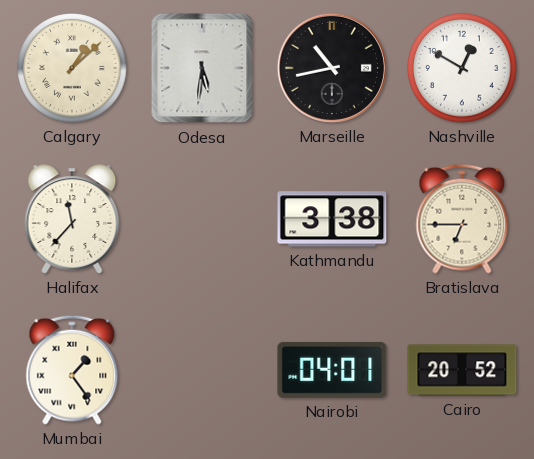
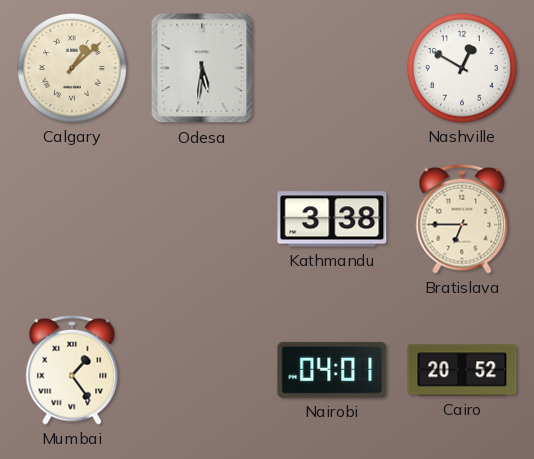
Marseille: 10:43 -> none (332, 68)
Halifax: 11:37 -> none (72, 219)
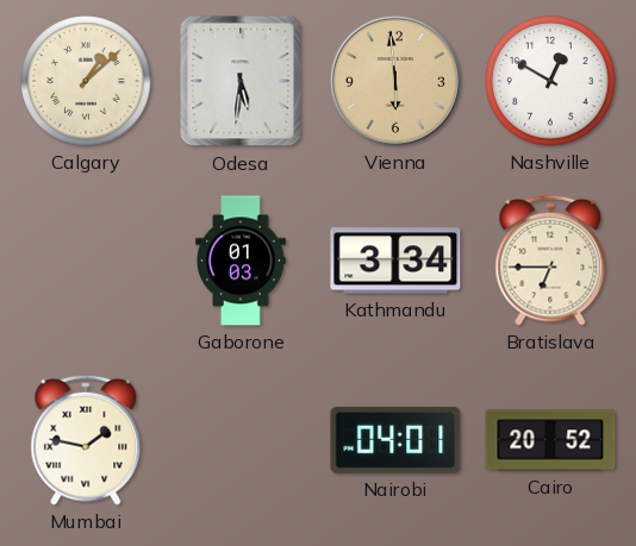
Vienna: none -> 5:59 (395, 81)
Gaborone: none -> 01:03 (241, 261)
Kathmandu: 3:38 -> 3:34 (395, 261)
Mumbai: 1:24 -> 1:47 (86, 440)
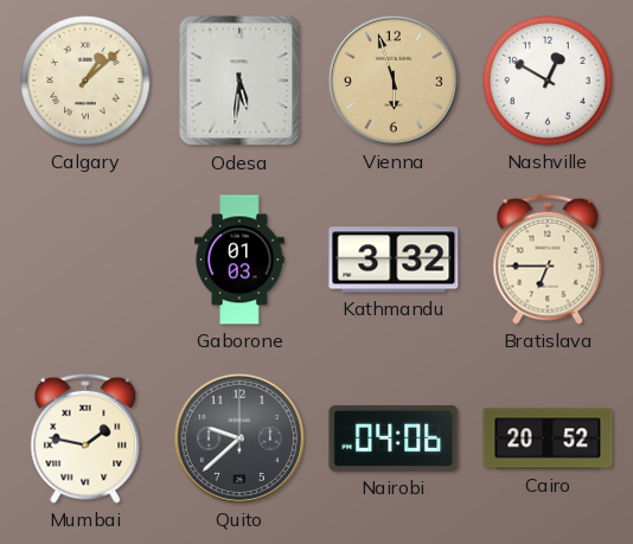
Vienna: 5:59 -> 5:57 (394, 81)
Kathmandu: 3:34 -> 3:32 (394, 260)
Quito: none -> 9:38 (239, 439)
Nairobi: 04:01 -> 04:06 (394, 439)
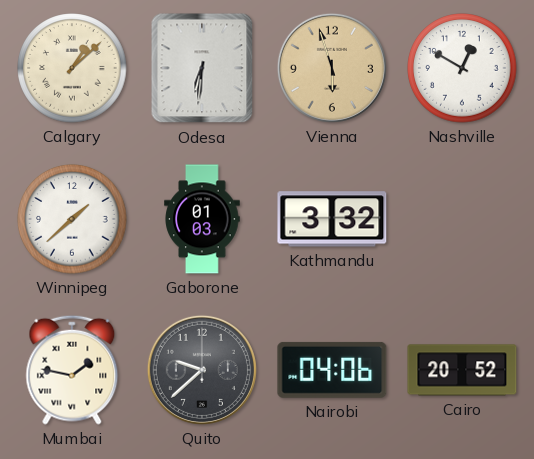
Odesa: 5:31 -> 6:31 (202, 68)
Winnipeg: none -> 1:38 (72, 219)
Bratislava: 6:45 -> none (548, 260)
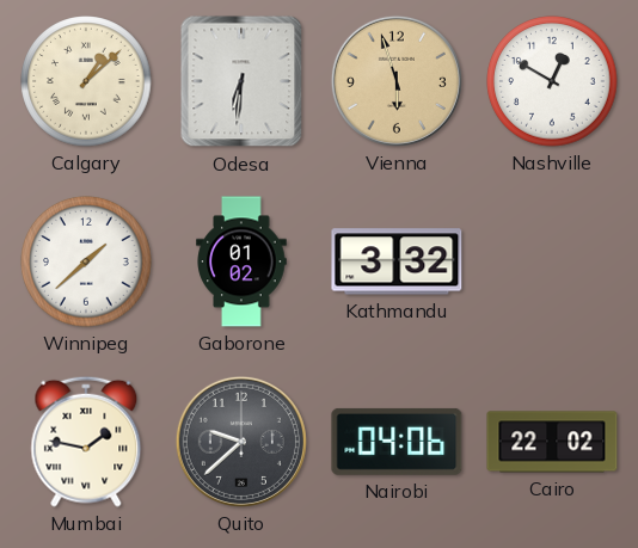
Gaborone: 01:03 -> 01:02 (241, 261)
Cairo: 20:52 -> 22:02 (552, 442)
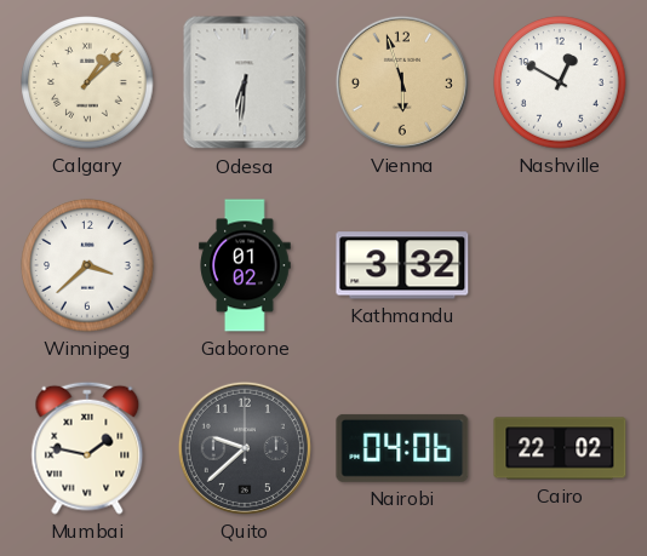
Winnipeg: 1:38 -> 3:38 (87, 265)
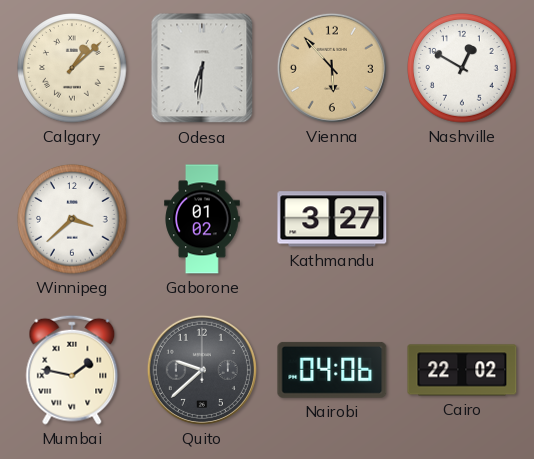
Vienna: 5:57 -> 5:53 (332, 68)
Kathmandu: 3:32 -> 3:27 (332, 219)
